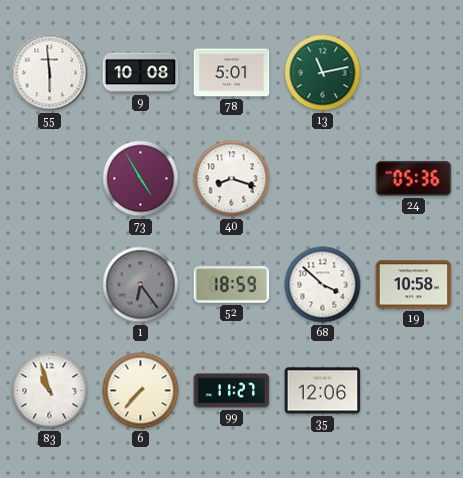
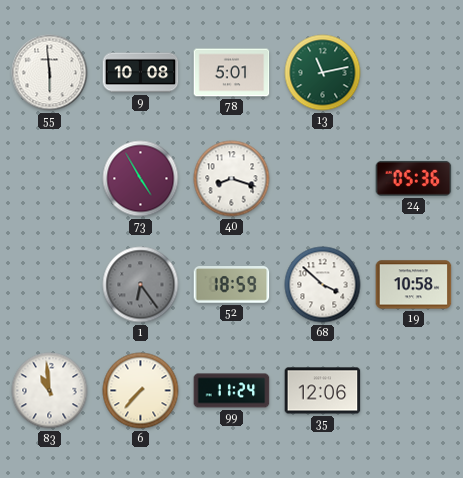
83: 10:57 -> 10:59 (50, 391)
99: 11:27 -> 11:24 (232, 391)
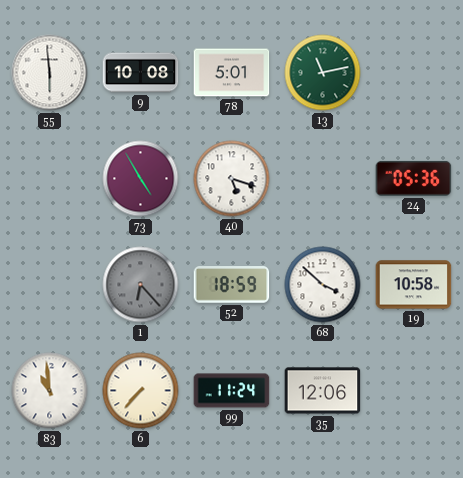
40: 8:18 -> 5:18 (232, 179)
1: 6:24 -> 6:23 (141, 285)
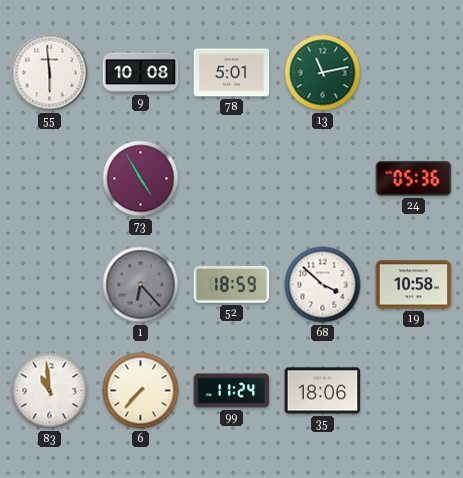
40: 5:18 -> none (232, 179)
35: 12:06 -> 18:06 (323, 391)
